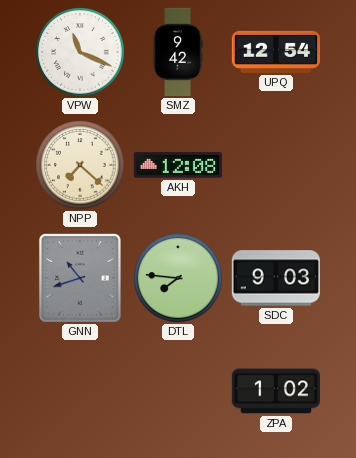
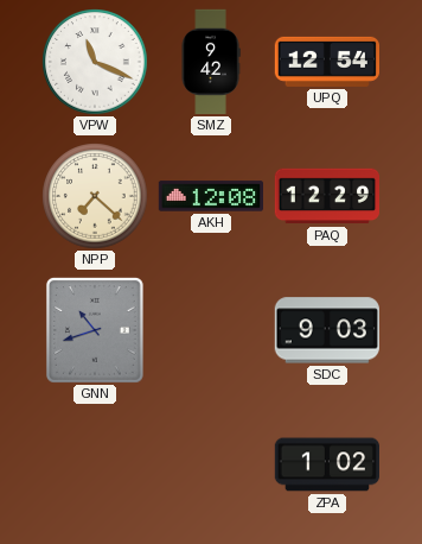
PAQ: none -> 12:29 (327, 196)
DTL: 7:46 -> none (178, 278)
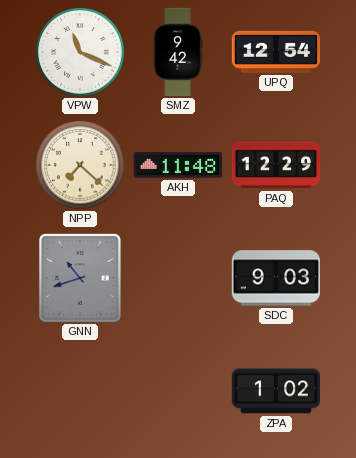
AKH: 12:08 -> 11:48 (177, 165)
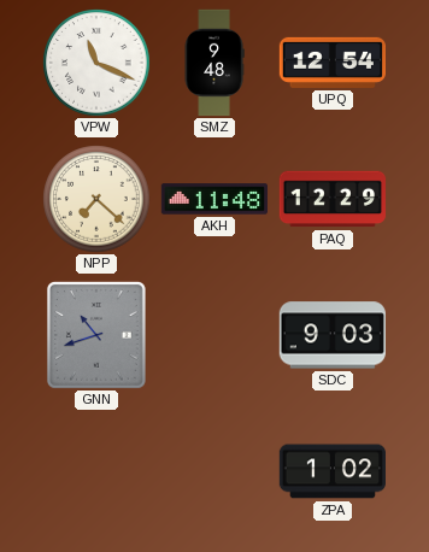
SMZ: 9:42 -> 9:48 (214, 63)
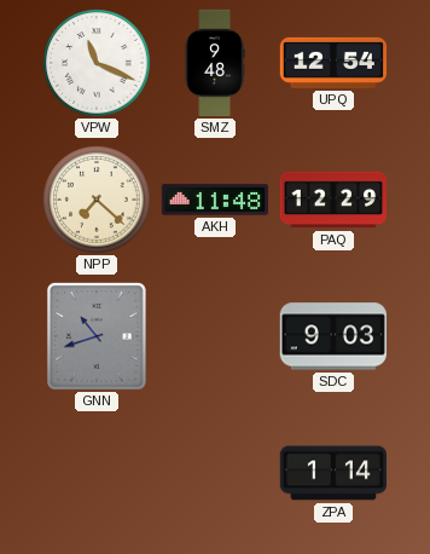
ZPA: 1:02 -> 1:14 (332, 473)
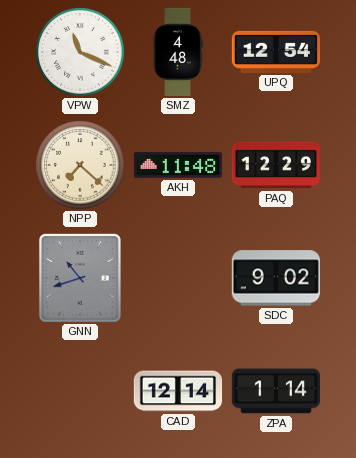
SMZ: 9:48 -> 4:48 (178, 52)
SDC: 9:03 -> 9:02 (276, 278)
CAD: none -> 12:14 (178, 391)
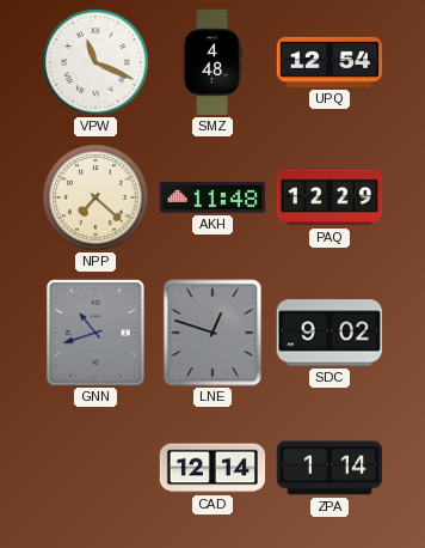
LNE: none -> 12:48 (213, 333)
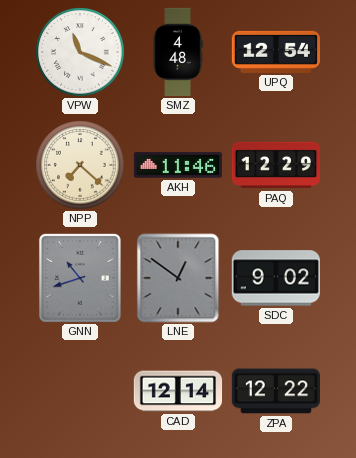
AKH: 11:48 -> 11:46 (177, 165)
LNE: 12:48 -> 12:51 (178, 278)
ZPA: 1:14 -> 12:22 (275, 391)
